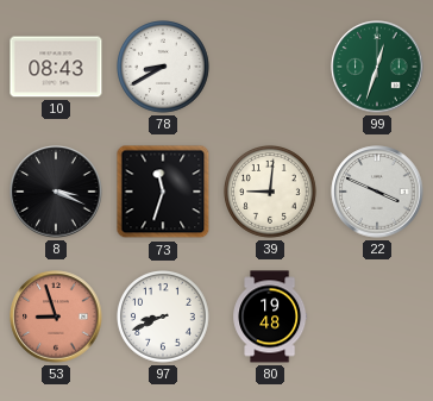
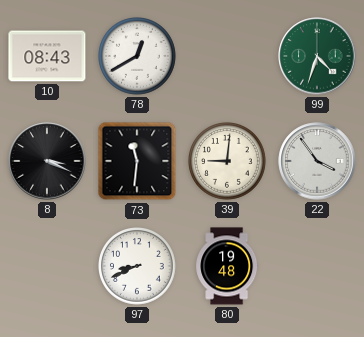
78: 8:40 -> 12:40 (138, 57)
99: 12:33 -> 4:33 (317, 56)
73: 11:33 -> 11:31 (137, 161)
22: 3:49 -> 3:54 (317, 161)
53: 8:57 -> none (56, 317)
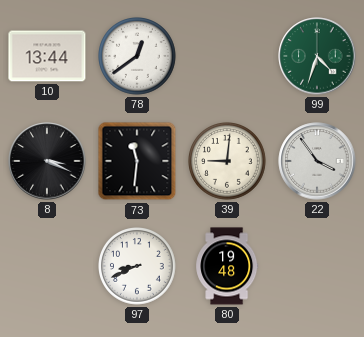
10: 08:43 -> 13:44 (47, 56)
78: 12:40 -> 12:39 (138, 57)
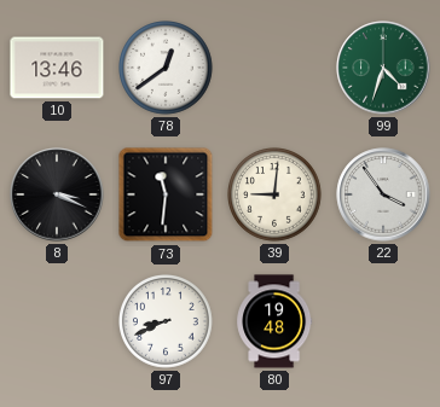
10: 13:44 -> 13:46 (57, 68)
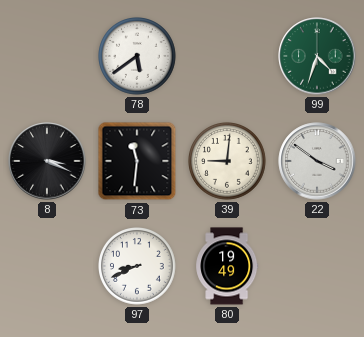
10: 13:46 -> none (57, 68)
78: 12:39 -> 5:39 (138, 57)
22: 3:54 -> 3:51 (317, 161)
80: 19:48 -> 19:49 (227, 266)
